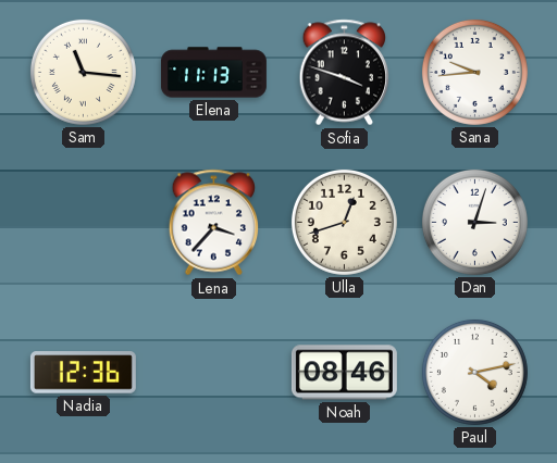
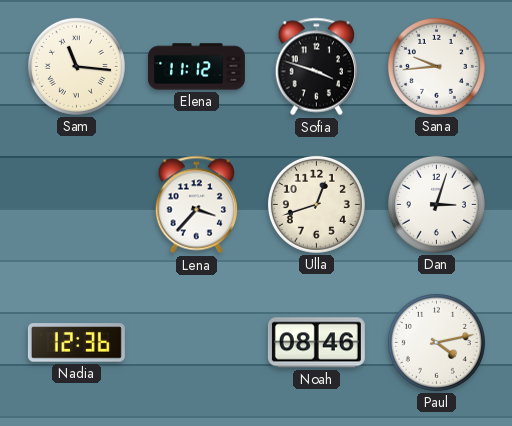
Elena: 11:13 -> 11:12 (196, 67)
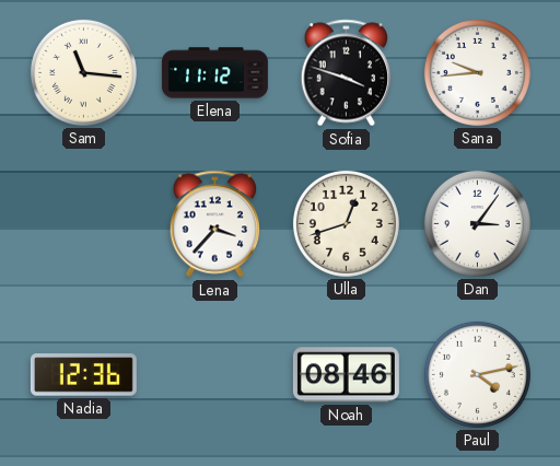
Dan: 3:03 -> 3:06 (477, 223)
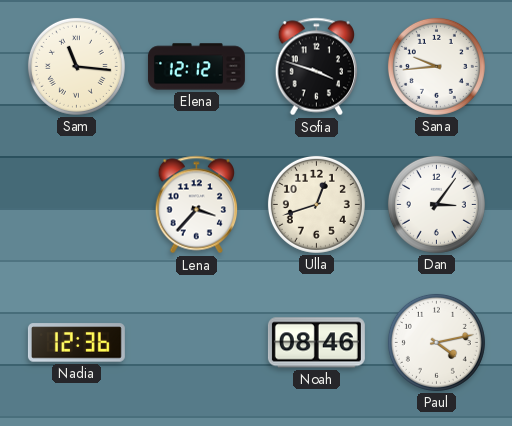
Elena: 11:12 -> 12:12 (196, 67)
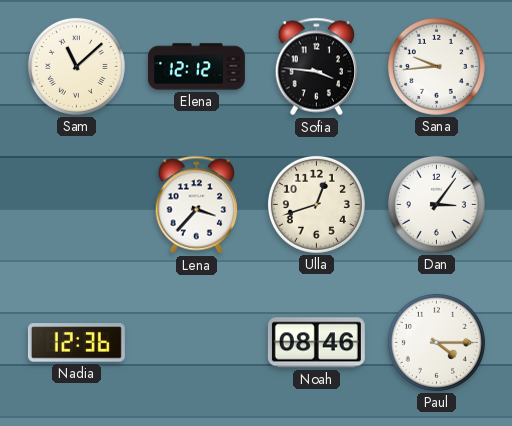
Sam: 11:16 -> 11:08 (76, 66)
Sofia: 3:48 -> 3:46 (317, 67)
Paul: 4:13 -> 4:15 (436, 342)
